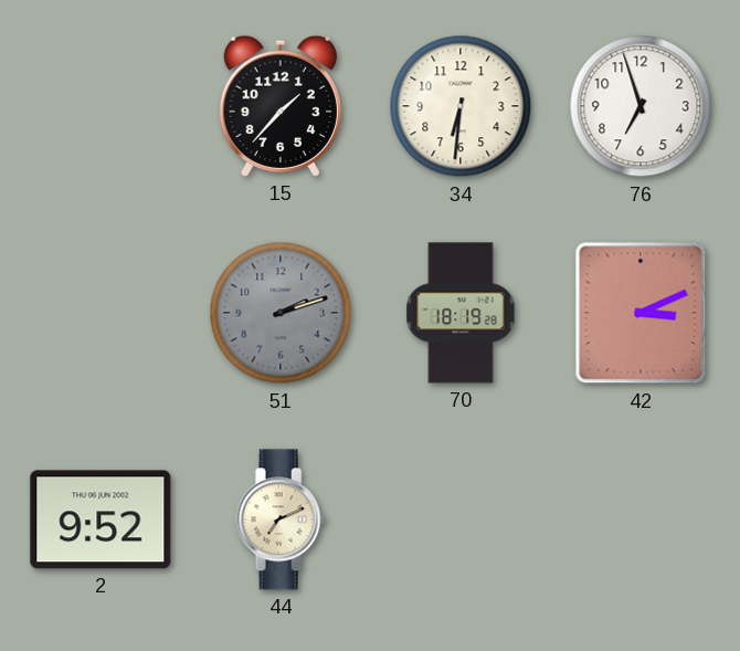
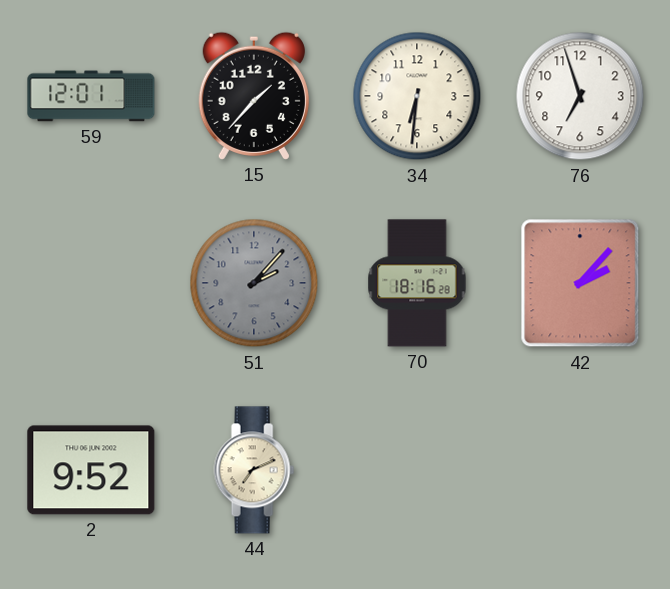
59: none -> 12:01 (91, 96)
51: 2:12 -> 2:07 (254, 283)
70: 18:19 -> 18:16 (417, 283)
42: 3:11 -> 2:07 (580, 283)
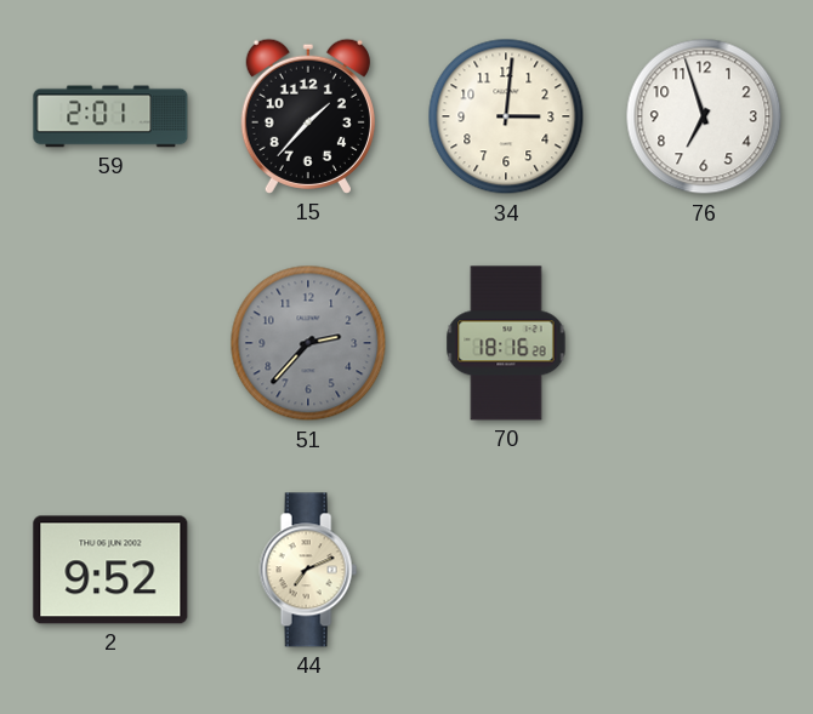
59: 12:01 -> 2:01 (110, 116)
34: 6:31 -> 3:01 (506, 116)
51: 2:07 -> 2:37 (308, 343)
42: 2:07 -> none (580, 283)
